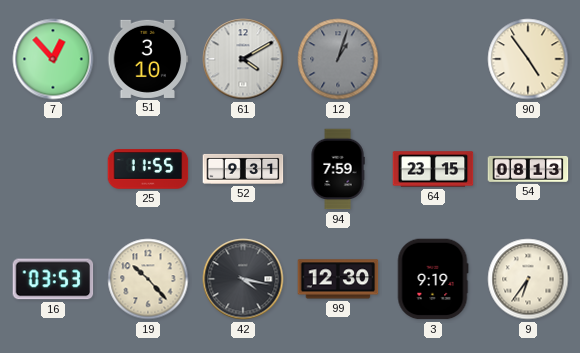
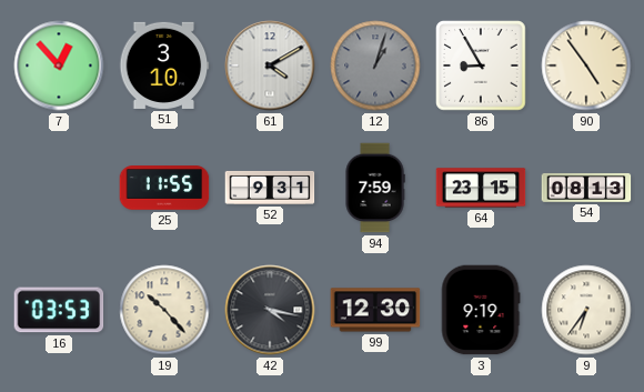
86: none -> 8:55 (482, 67)
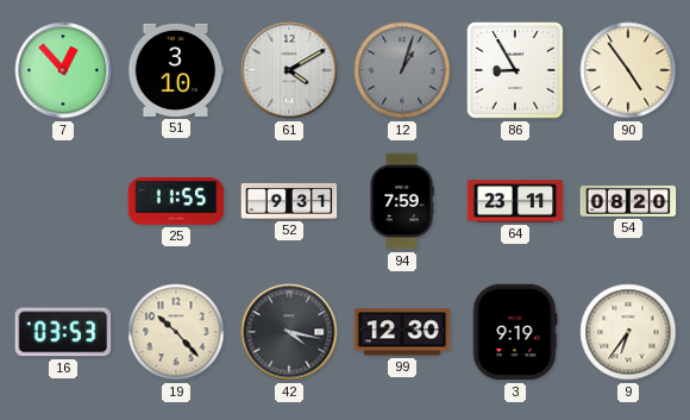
64: 23:15 -> 23:11 (515, 201)
54: 08:13 -> 08:20 (628, 201)
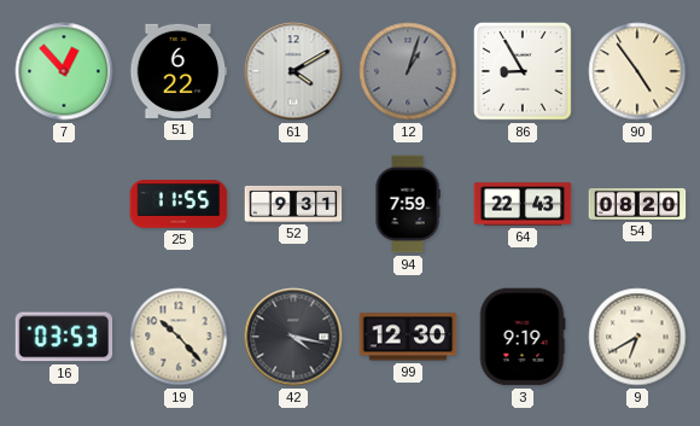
51: 3:10 -> 6:22 (179, 71)
64: 23:11 -> 22:43 (523, 204)
9: 6:36 -> 6:40 (637, 337)
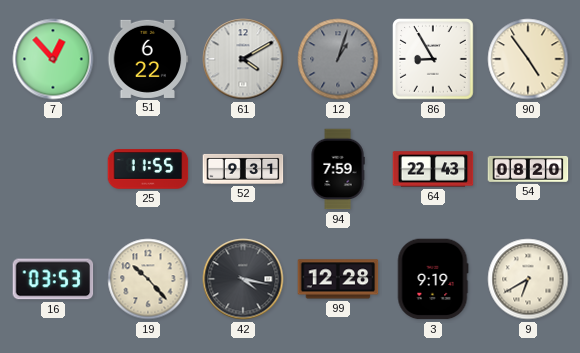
99: 12:30 -> 12:28 (338, 279)
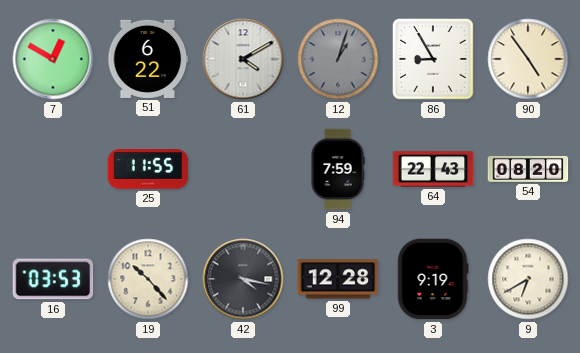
7: 12:53 -> 12:50 (53, 59)
52: 9:31 -> none (243, 169)
